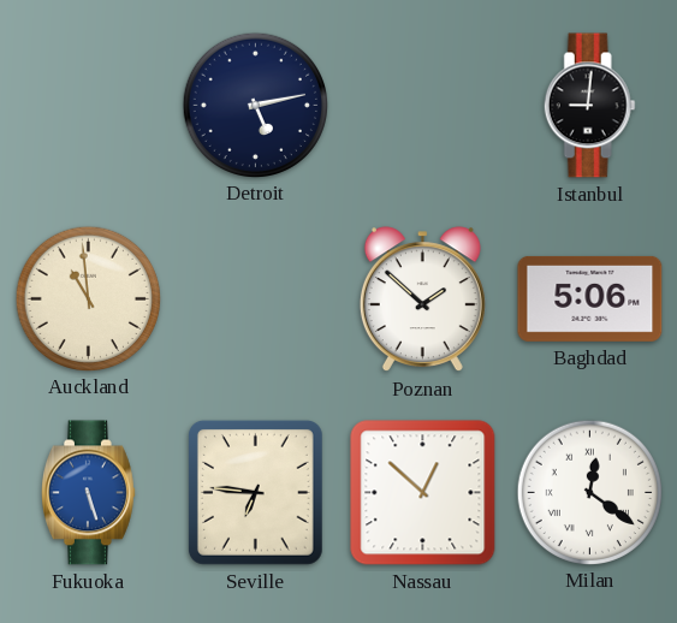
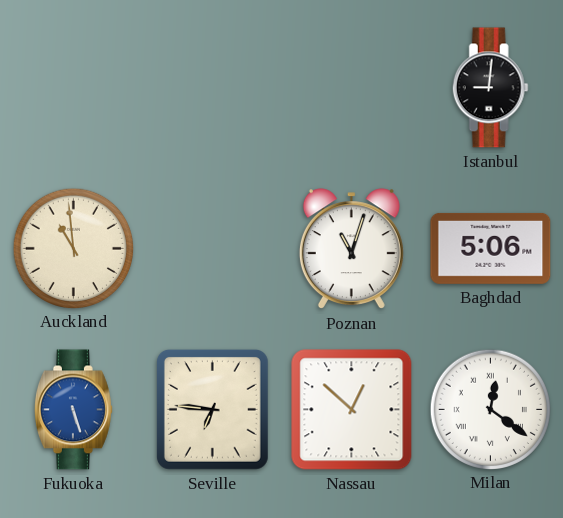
Detroit: 5:13 -> none (255, 105)
Poznan: 1:52 -> 11:03 (351, 249)
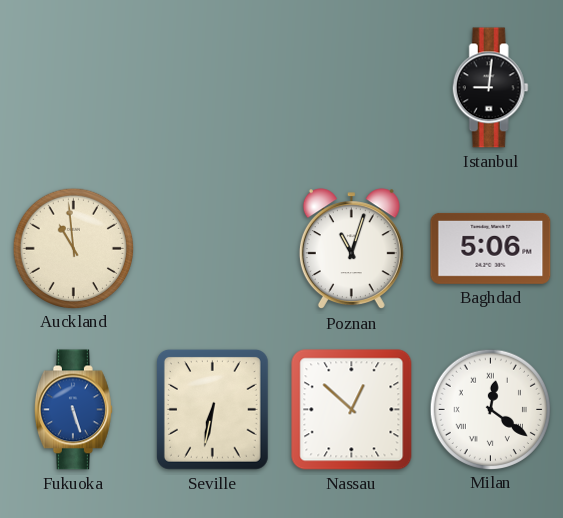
Seville: 6:46 -> 6:32 (212, 409)
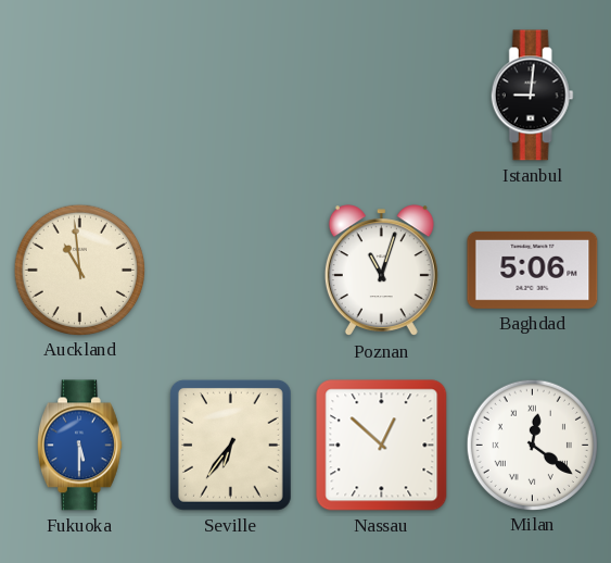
Fukuoka: 5:27 -> 5:30 (80, 446)
Seville: 6:32 -> 6:36 (230, 445)
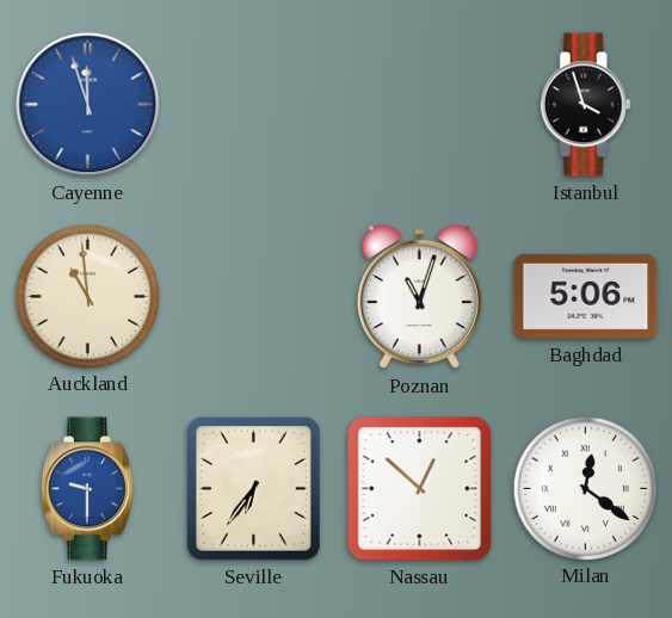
Cayenne: none -> 11:57 (88, 105)
Istanbul: 9:01 -> 3:57 (585, 105)
Fukuoka: 5:30 -> 9:30 (88, 489)
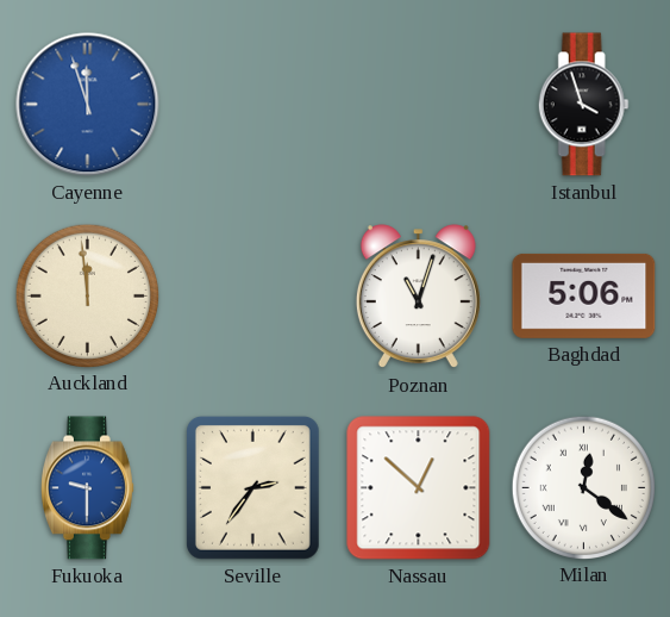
Auckland: 10:59 -> 11:59 (87, 295)
Seville: 6:36 -> 2:36 (252, 487)
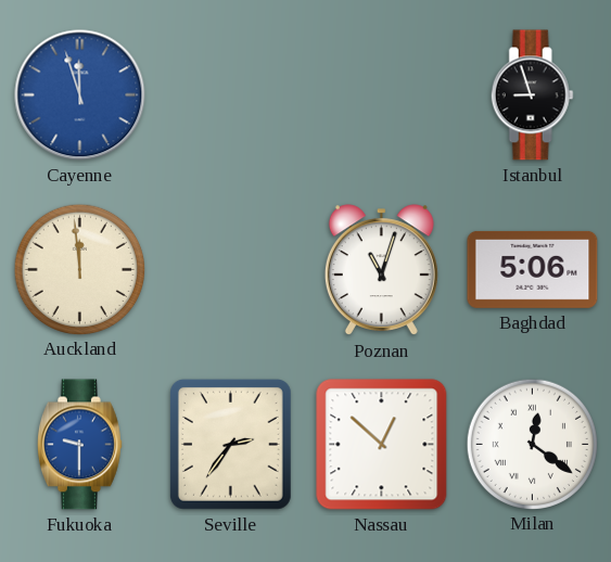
Istanbul: 3:57 -> 8:57 (532, 95)
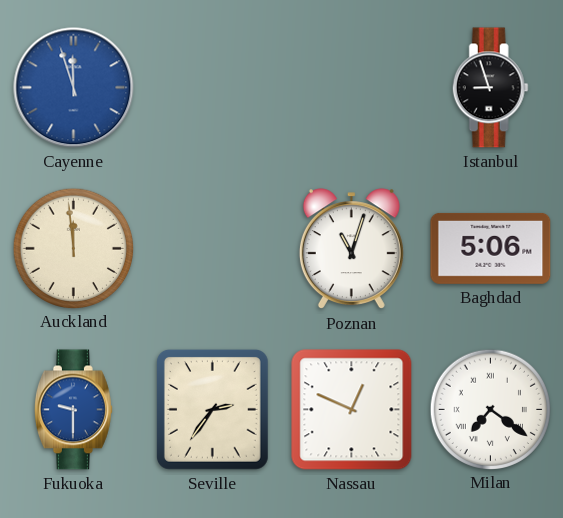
Nassau: 12:52 -> 12:49 (352, 410)
Milan: 12:21 -> 7:21 (490, 409)
